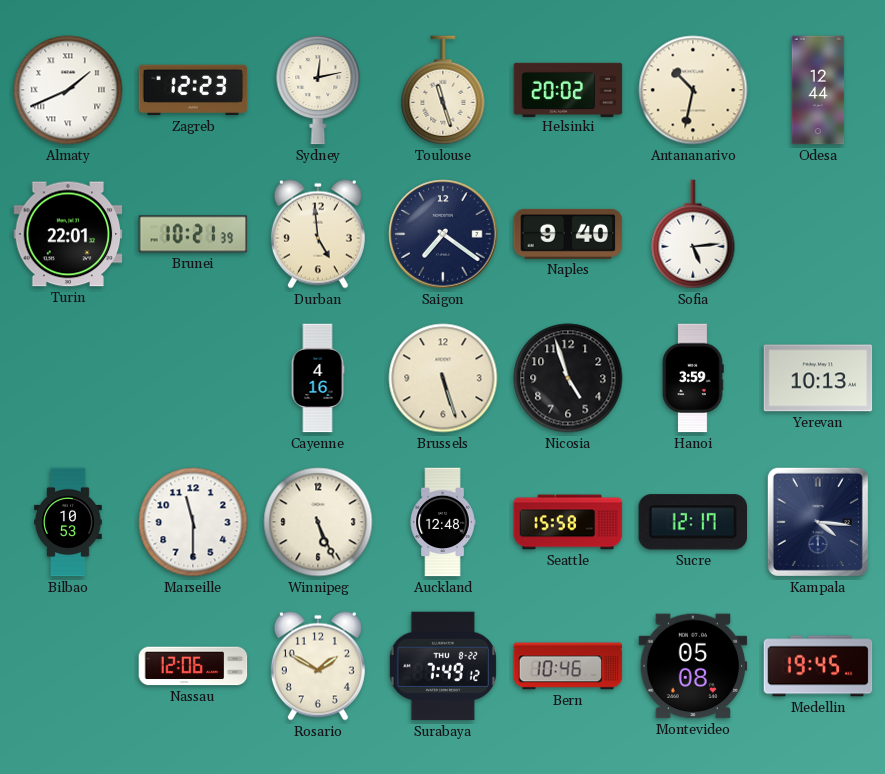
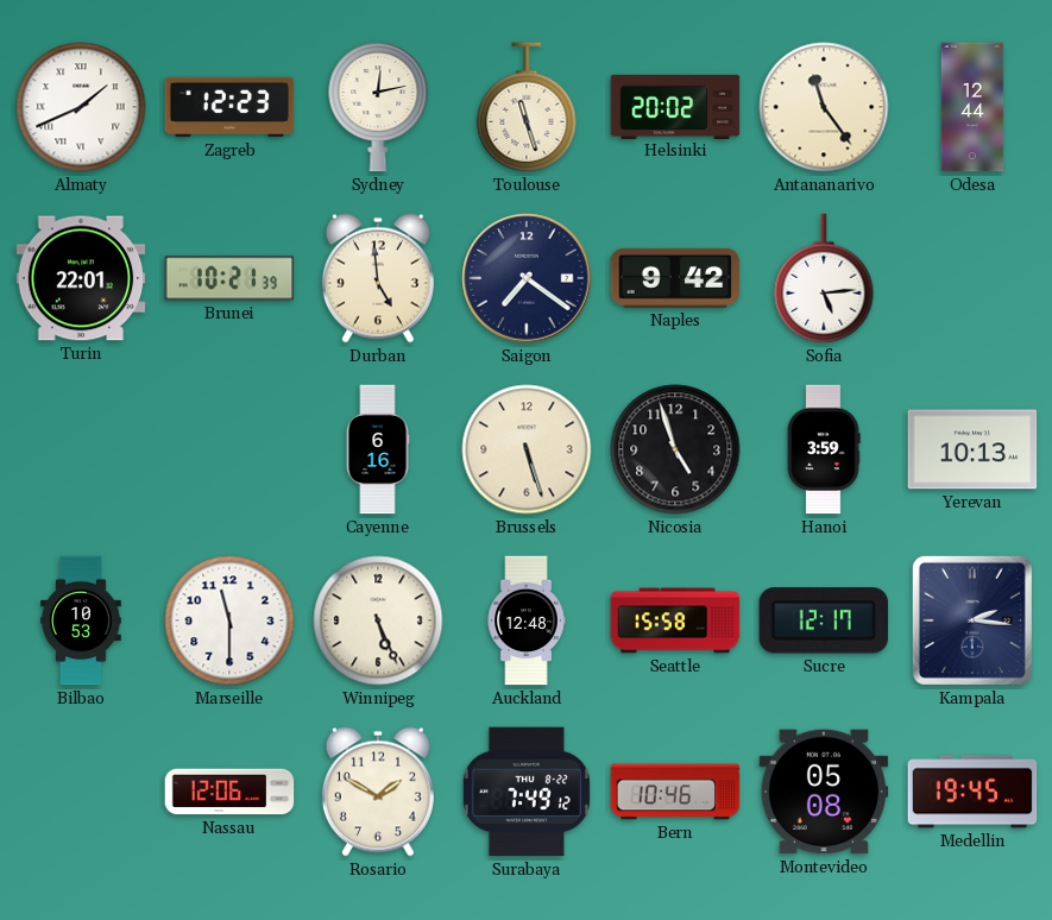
Antananarivo: 10:32 -> 11:24 (824, 107)
Naples: 9:40 -> 9:42 (675, 278)
Cayenne: 4:16 -> 6:16 (378, 449)
Kampala: 4:16 -> 2:16 (972, 620)
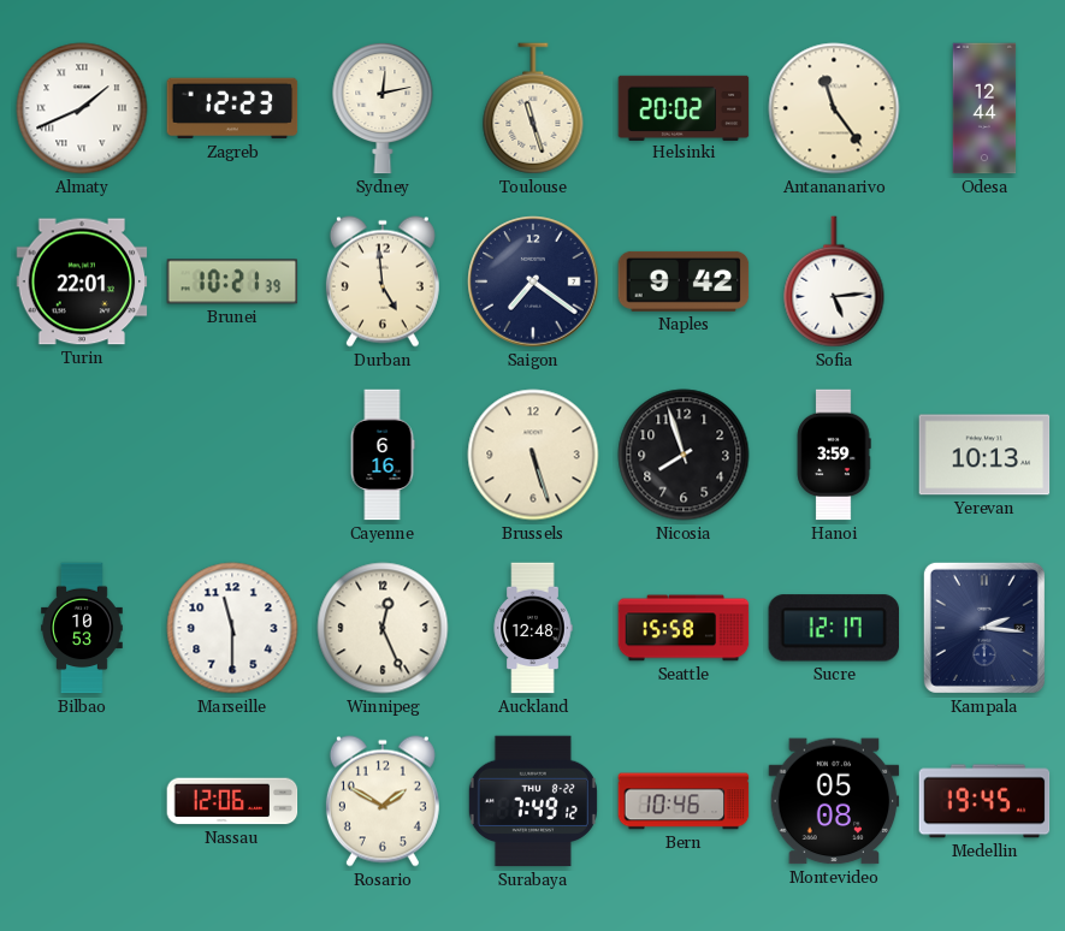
Nicosia: 4:57 -> 7:57 (684, 455)
Winnipeg: 5:26 -> 12:26 (383, 628)
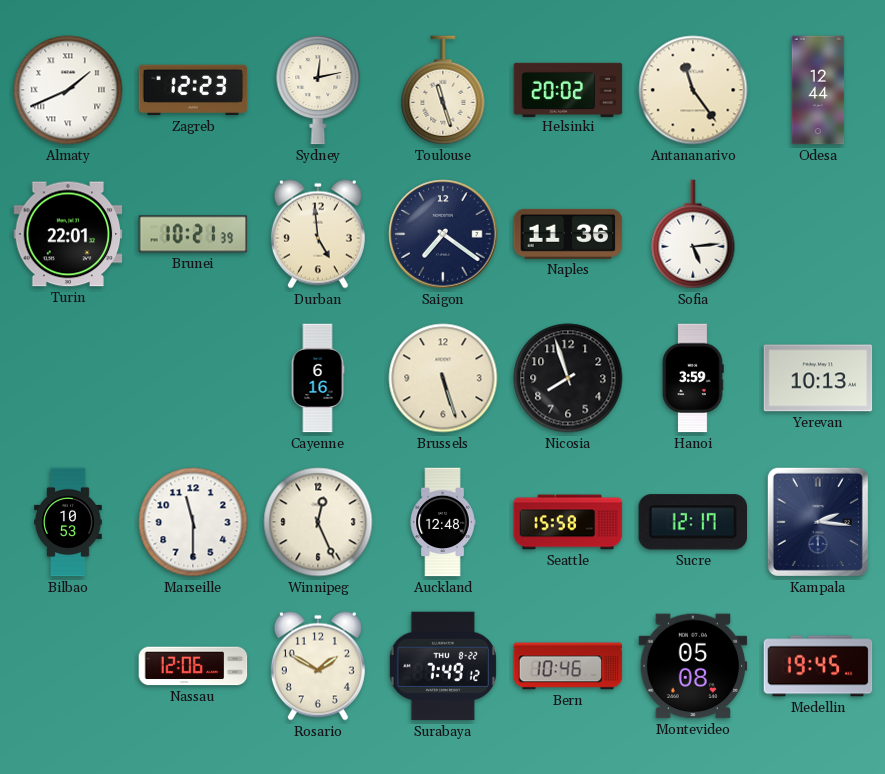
Naples: 9:42 -> 11:36 (568, 234)
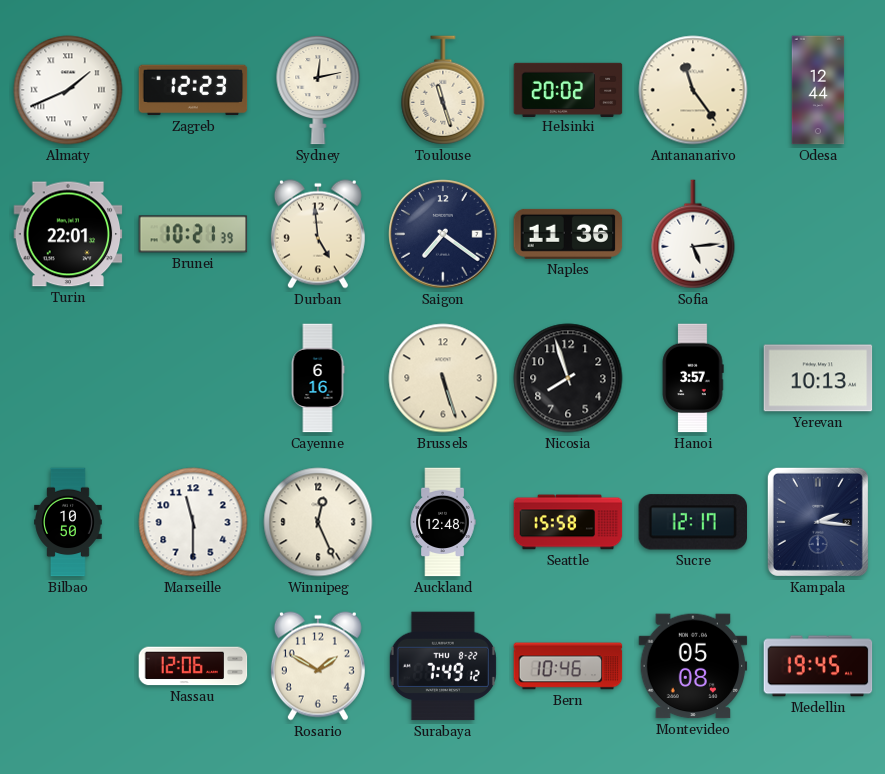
Hanoi: 3:59 -> 3:57 (693, 378)
Bilbao: 10:53 -> 10:50 (68, 522)
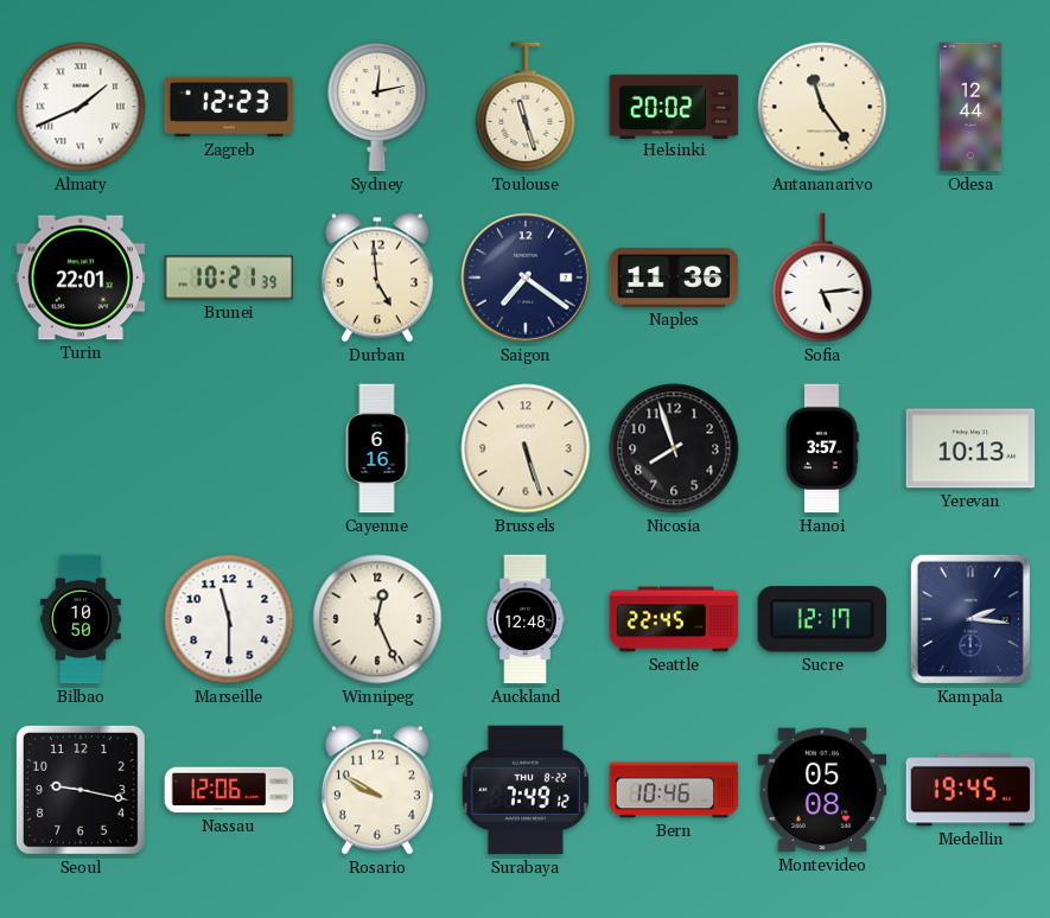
Seattle: 15:58 -> 22:45 (674, 619)
Seoul: none -> 9:17 (81, 790)
Rosario: 1:50 -> 9:50 (377, 790)
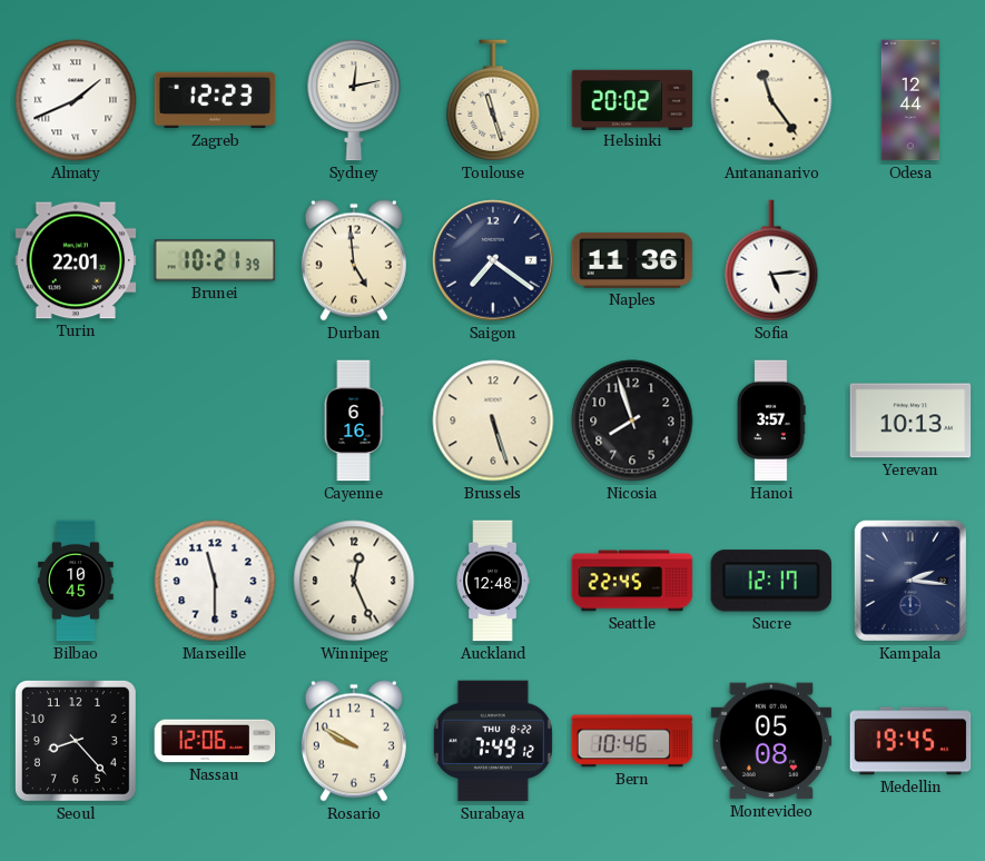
Bilbao: 10:50 -> 10:45 (76, 581)
Seoul: 9:17 -> 8:23 (76, 741)
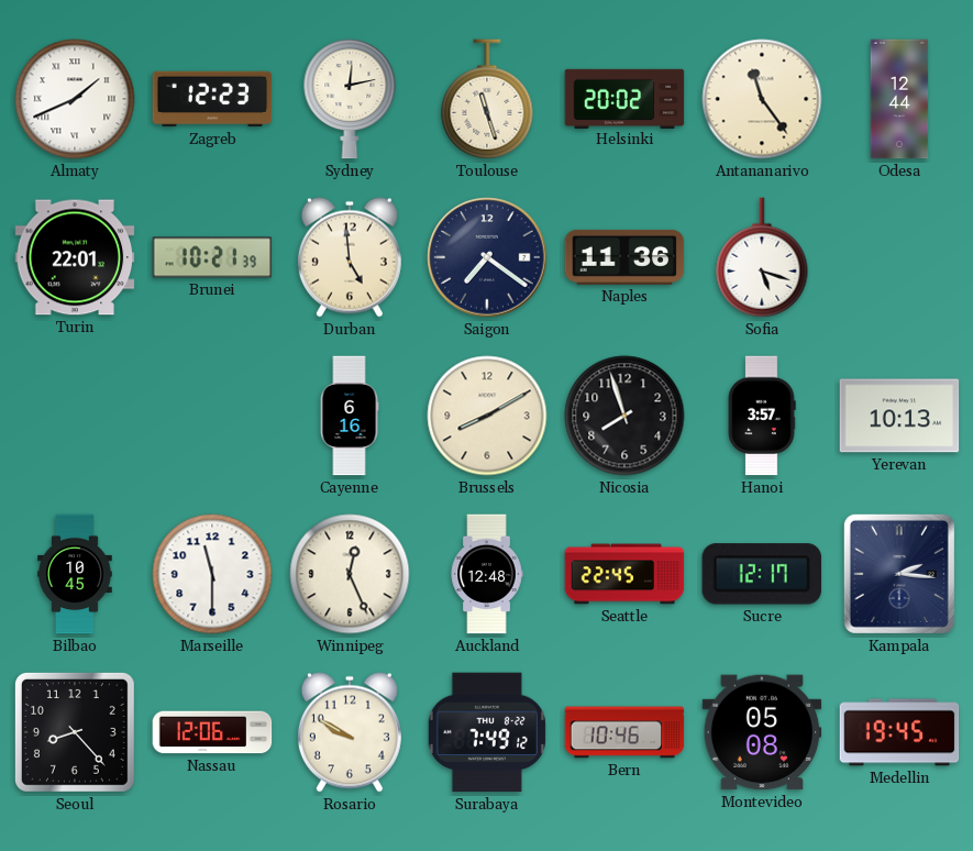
Sofia: 5:14 -> 5:18 (762, 257)
Brussels: 5:27 -> 8:10 (487, 416)
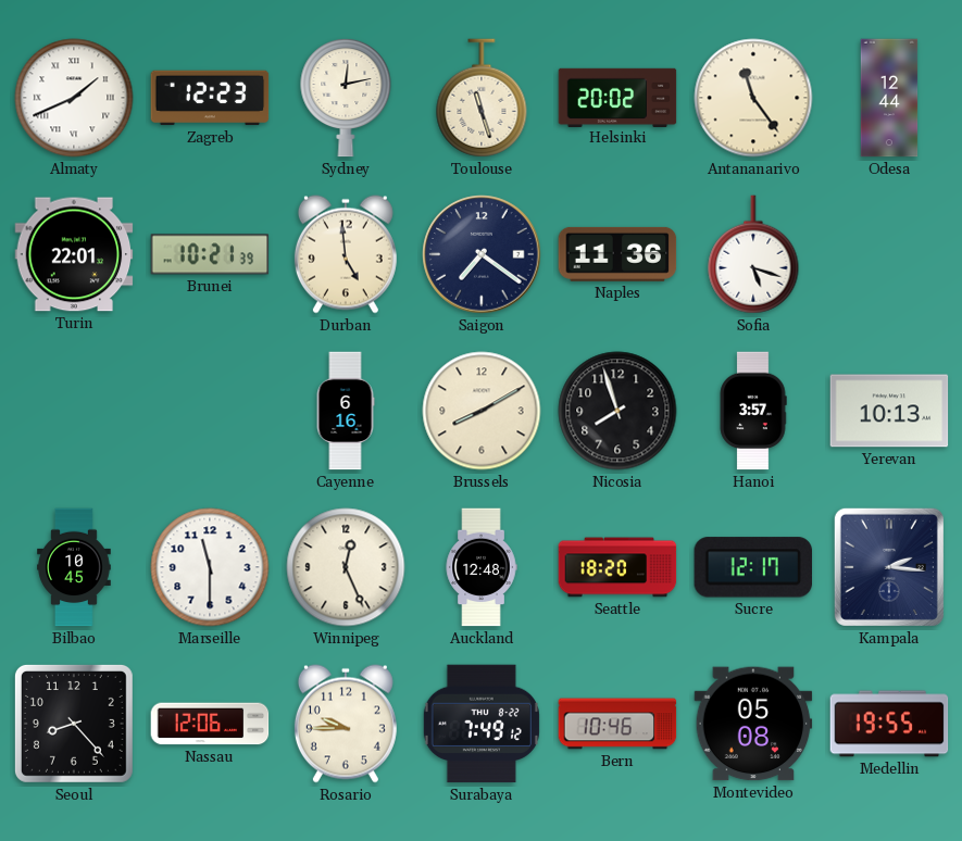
Seattle: 22:45 -> 18:20 (617, 567)
Rosario: 9:50 -> 9:45 (346, 724)
Medellin: 19:45 -> 19:55 (889, 724)
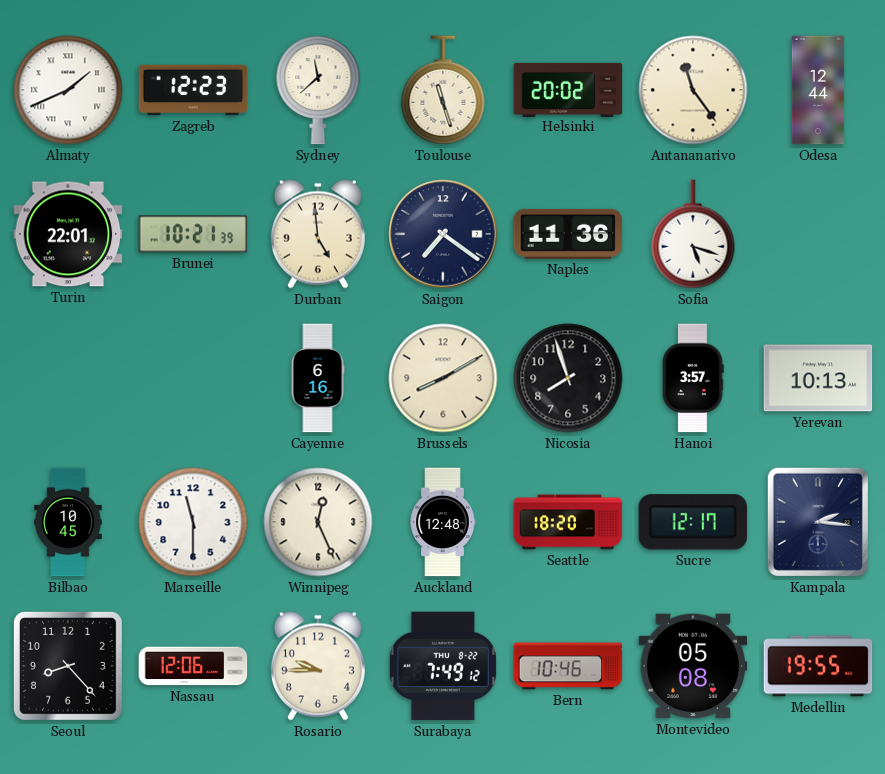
Sydney: 12:13 -> 11:38 (318, 90)
